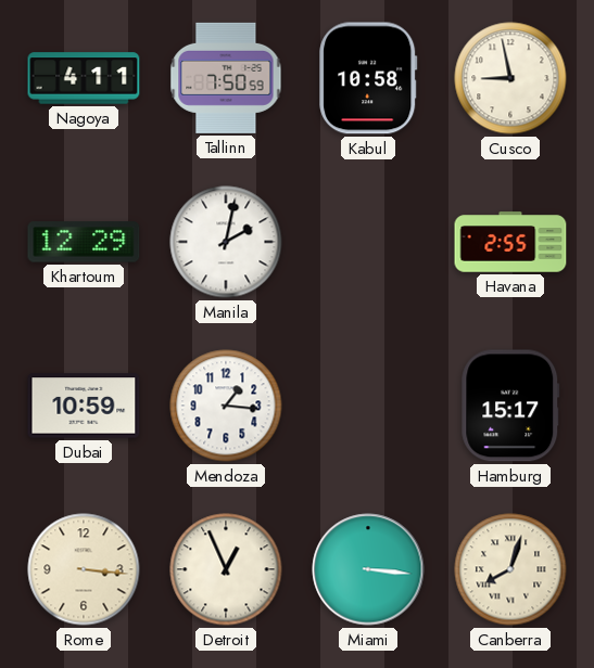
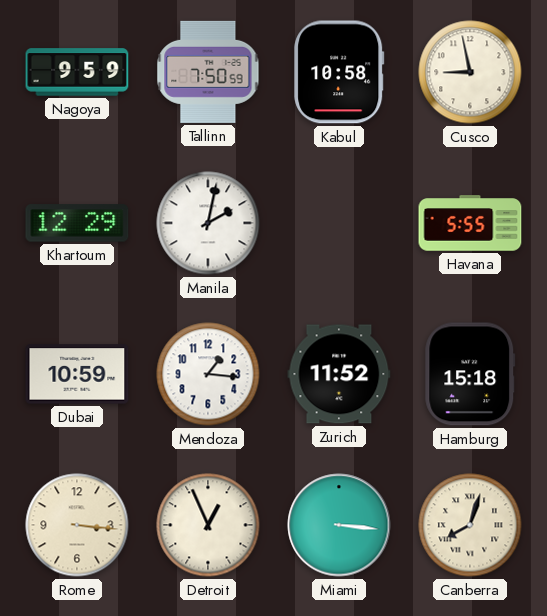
Nagoya: 4:11 -> 9:59 (77, 72)
Havana: 2:55 -> 5:55 (470, 223)
Zurich: none -> 11:52 (339, 374)
Hamburg: 15:17 -> 15:18 (470, 374)
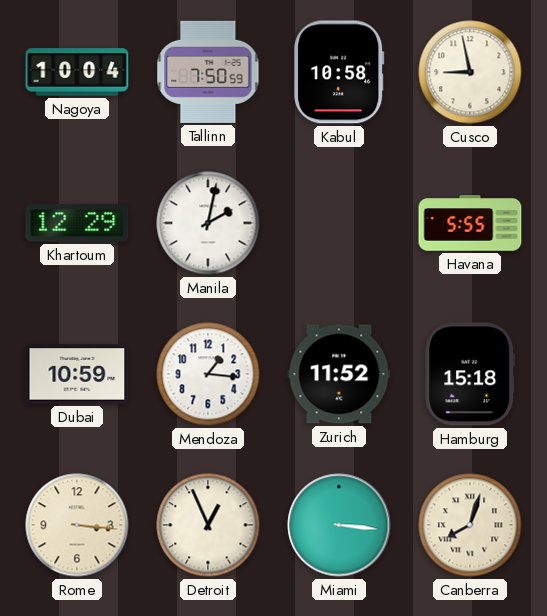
Nagoya: 9:59 -> 10:04 (77, 72)
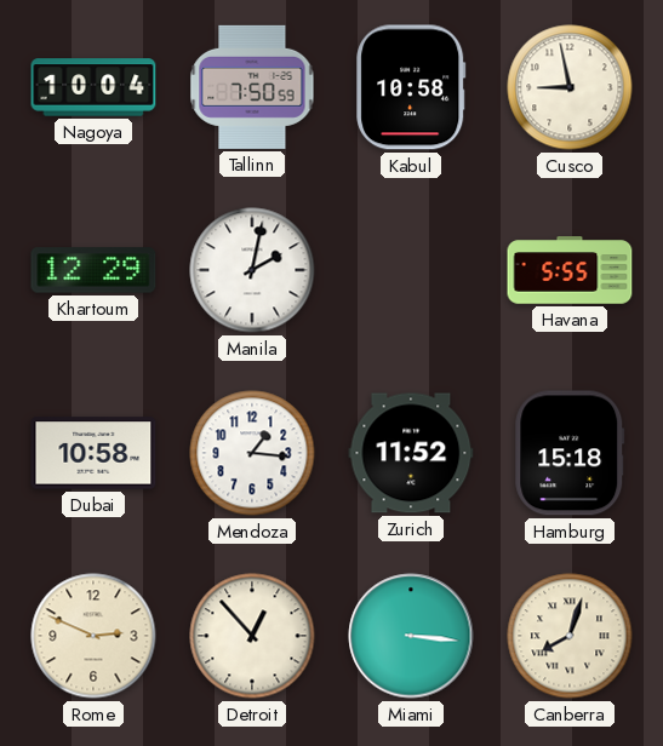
Dubai: 10:59 -> 10:58 (93, 453)
Rome: 3:16 -> 2:49 (93, 636)
Detroit: 12:56 -> 12:53 (252, 636)
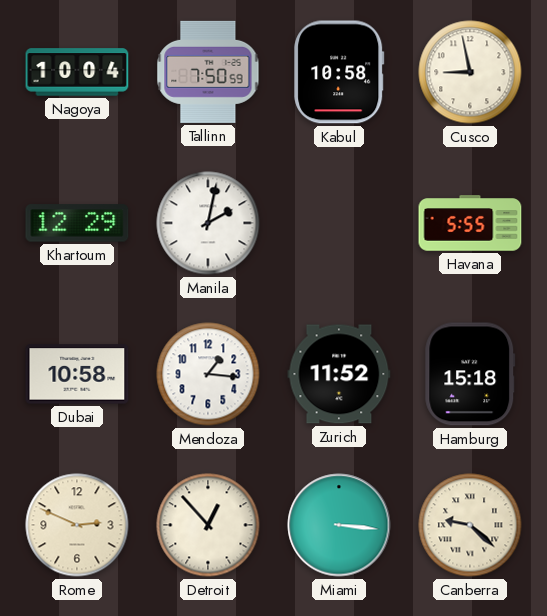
Canberra: 8:03 -> 9:22 (470, 525)
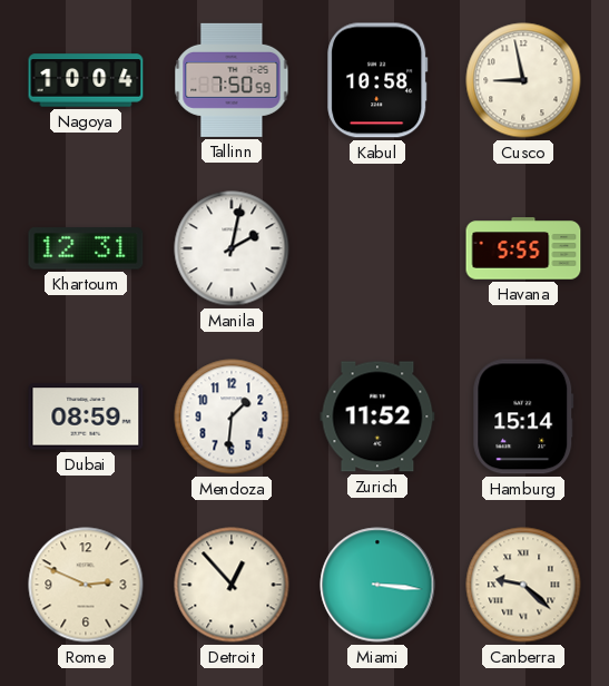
Khartoum: 12:29 -> 12:31 (86, 248)
Dubai: 10:58 -> 08:59 (86, 416)
Mendoza: 1:16 -> 1:31 (232, 416)
Hamburg: 15:18 -> 15:14 (523, 416)
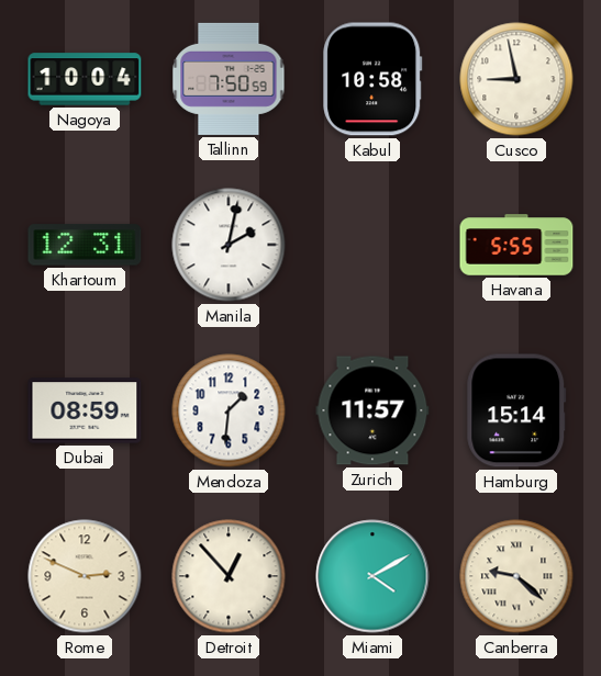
Zurich: 11:52 -> 11:57 (372, 410)
Miami: 3:16 -> 4:10 (372, 576)
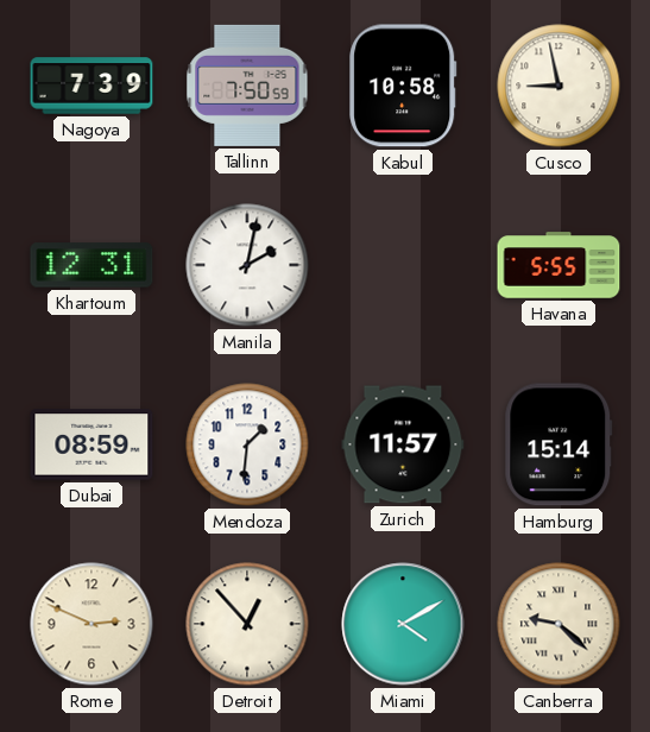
Nagoya: 10:04 -> 7:39 (91, 86)
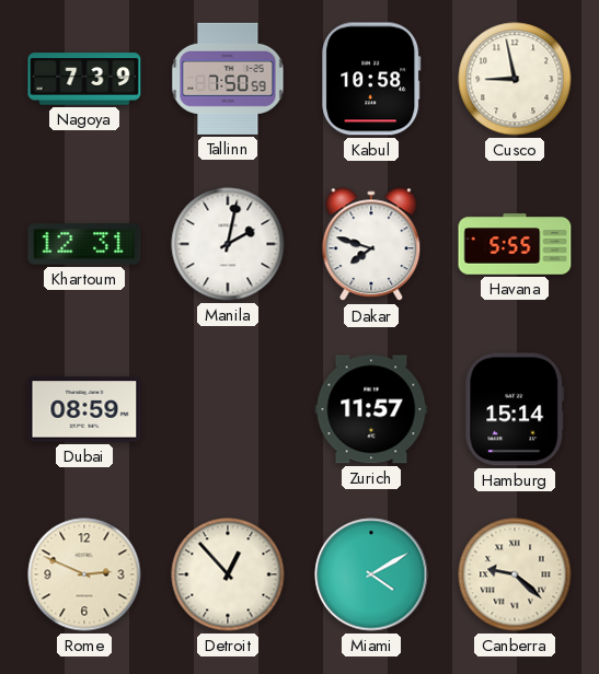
Dakar: none -> 7:48 (371, 245)
Mendoza: 1:31 -> none (247, 444)
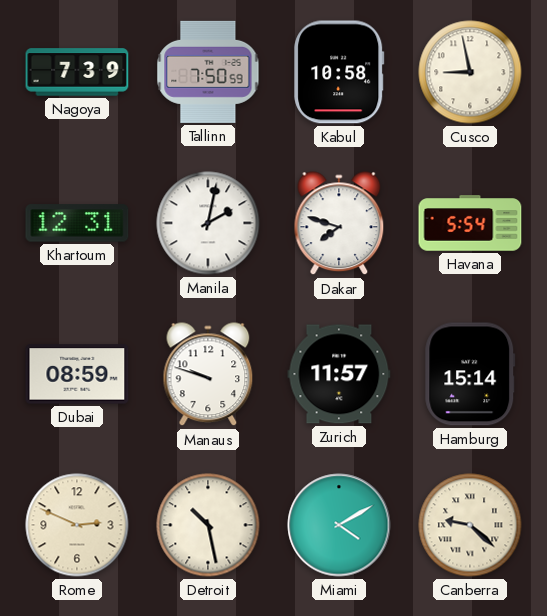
Havana: 5:55 -> 5:54 (470, 223)
Manaus: none -> 9:48 (208, 375)
Detroit: 12:53 -> 10:28 (208, 525)
